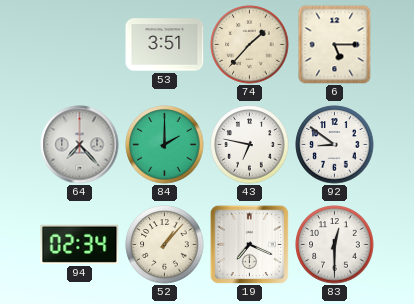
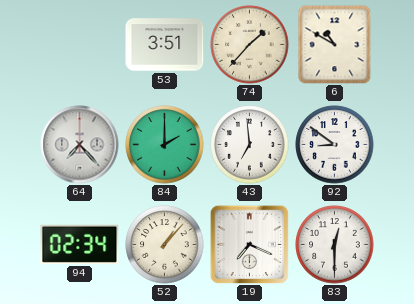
6: 5:15 -> 10:50 (335, 45)
43: 6:47 -> 6:59 (250, 145)
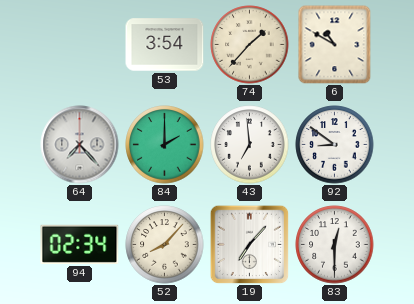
53: 3:51 -> 3:54 (165, 45)
52: 1:07 -> 8:07 (165, 245)
19: 7:19 -> 7:07 (249, 244)
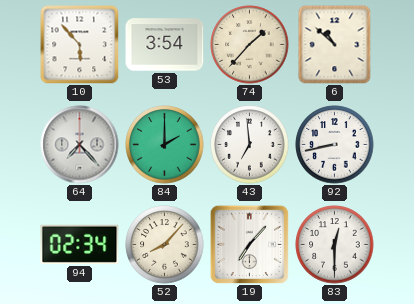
10: none -> 5:53 (80, 45)
6: 10:50 -> 10:52 (335, 45)
92: 8:51 -> 8:43 (335, 145)
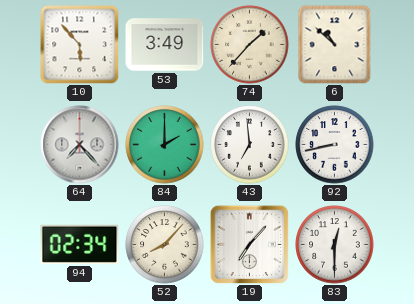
53: 3:54 -> 3:49 (165, 45)
